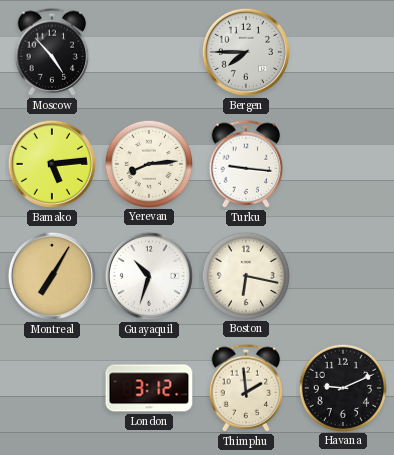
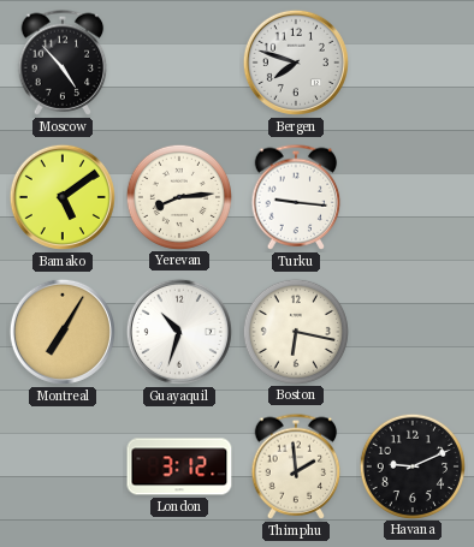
Bergen: 7:45 -> 7:48 (296, 63)
Bamako: 5:14 -> 5:09 (63, 197)
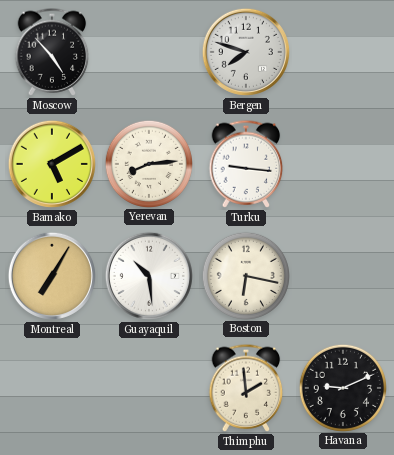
Bamako: 5:09 -> 5:10 (52, 164)
Guayaquil: 10:33 -> 10:29 (149, 276)
London: 3:12 -> none (179, 466)
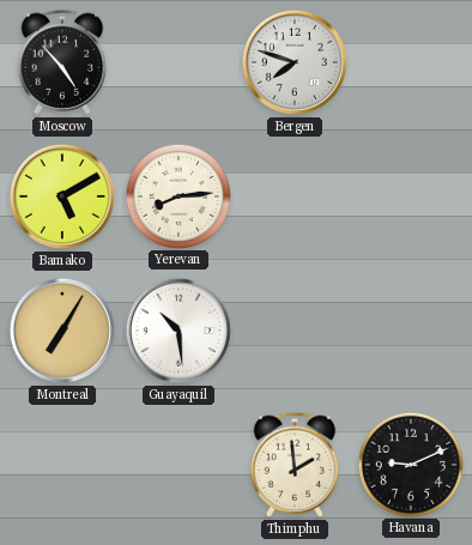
Turku: 9:16 -> none (246, 164)
Boston: 6:17 -> none (245, 275)
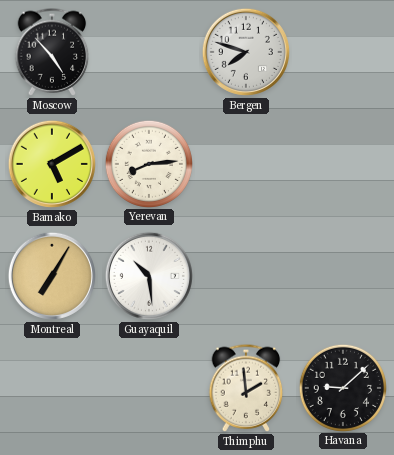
Havana: 9:11 -> 9:08 (342, 387)
